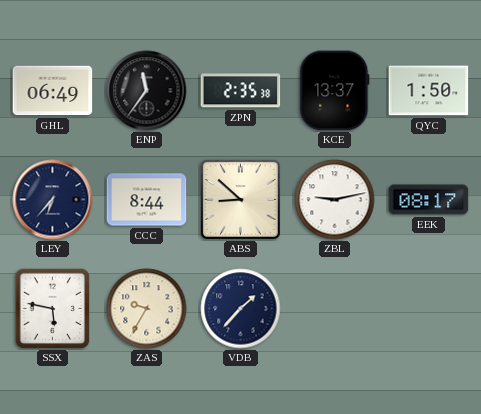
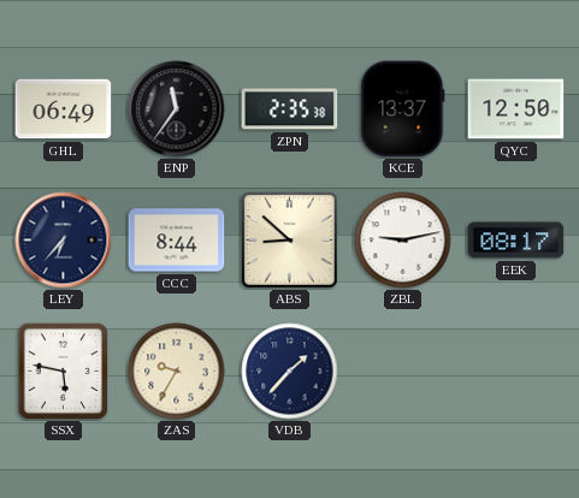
QYC: 1:50 -> 12:50 (516, 109)
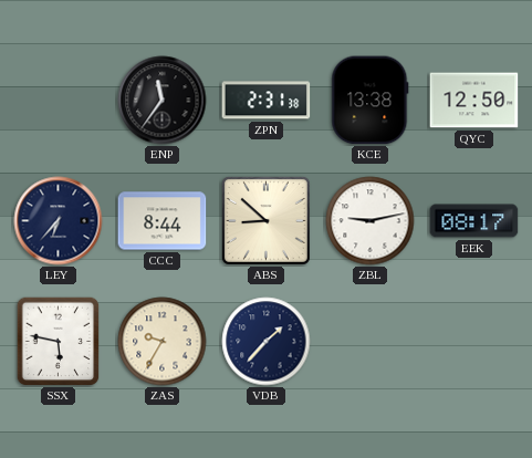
GHL: 06:49 -> none (64, 109)
ZPN: 2:35 -> 2:31 (267, 101)
KCE: 13:37 -> 13:38 (371, 101)
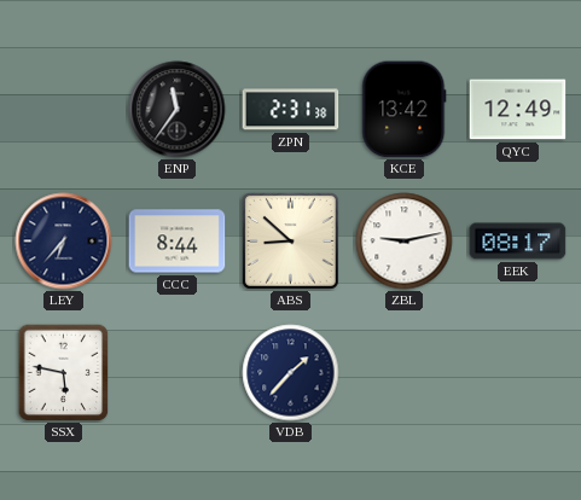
KCE: 13:38 -> 13:42 (405, 110)
QYC: 12:50 -> 12:49 (518, 110)
ZAS: 9:35 -> none (163, 342)
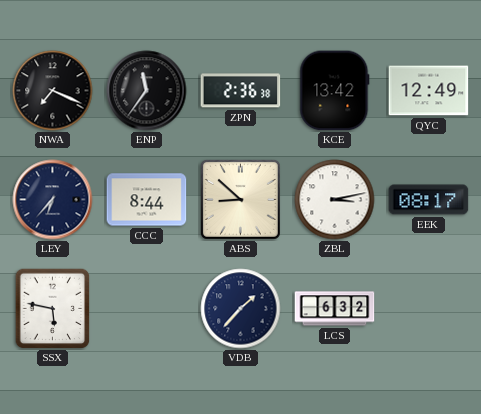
NWA: none -> 7:19 (53, 91)
ZPN: 2:31 -> 2:36 (241, 91)
ZBL: 9:13 -> 3:13 (335, 200)
LCS: none -> 6:32 (335, 309)
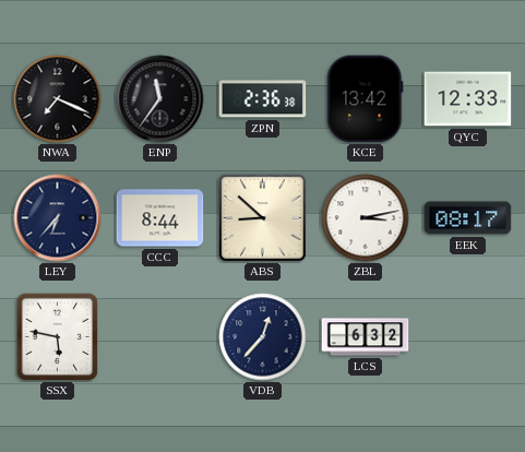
QYC: 12:49 -> 12:33 (468, 99)
VDB: 1:37 -> 12:37 (263, 337)
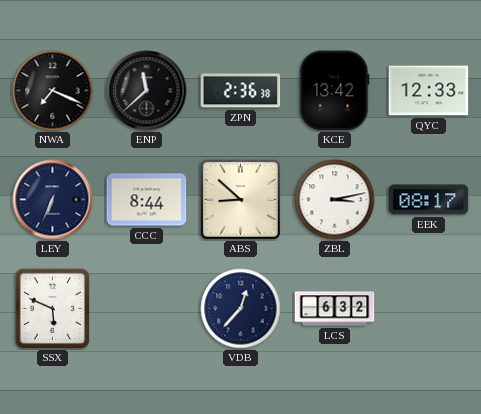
ENP: 11:36 -> 11:38 (147, 91)
LEY: 6:37 -> 6:34 (53, 200)
SSX: 5:47 -> 5:49 (53, 308)
